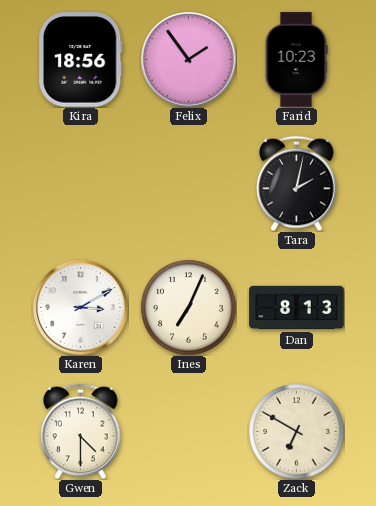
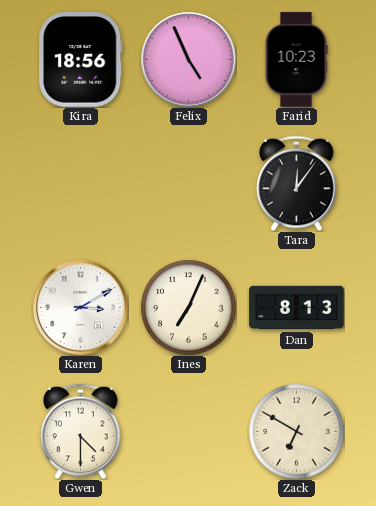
Felix: 1:54 -> 4:56 (189, 60)
Tara: 2:02 -> 12:06 (297, 183)
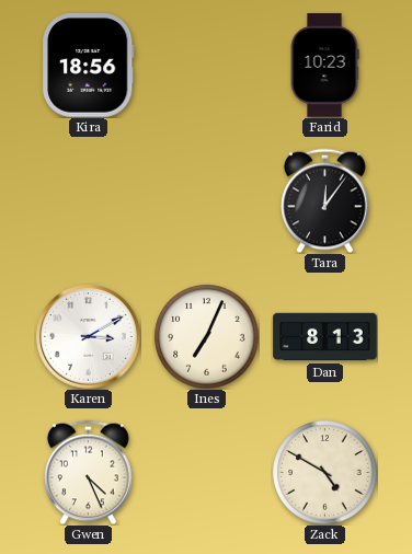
Felix: 4:56 -> none (189, 60)
Gwen: 4:30 -> 4:26 (89, 472)
Zack: 6:50 -> 4:50 (324, 472)
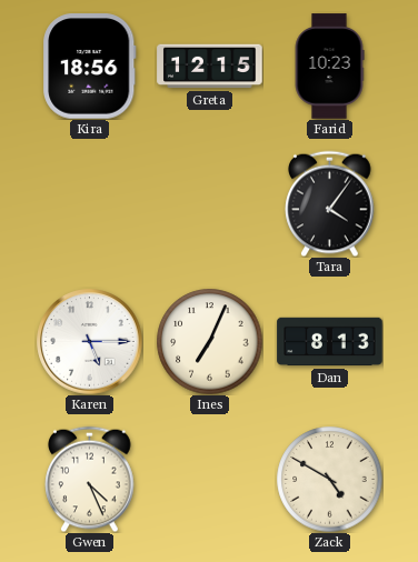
Greta: none -> 12:15 (210, 67)
Tara: 12:06 -> 4:06 (330, 203)
Karen: 3:10 -> 5:15 (90, 342)
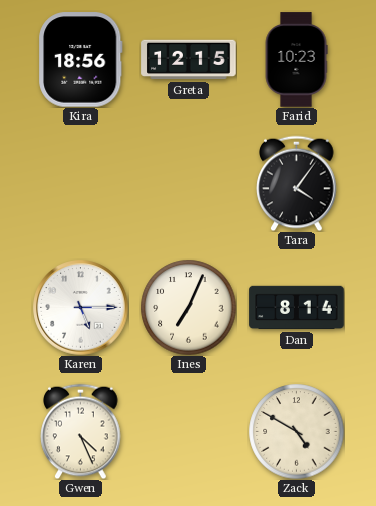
Dan: 8:13 -> 8:14 (297, 308)
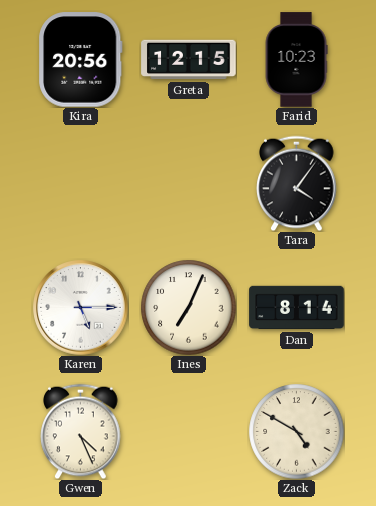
Kira: 18:56 -> 20:56 (81, 60)
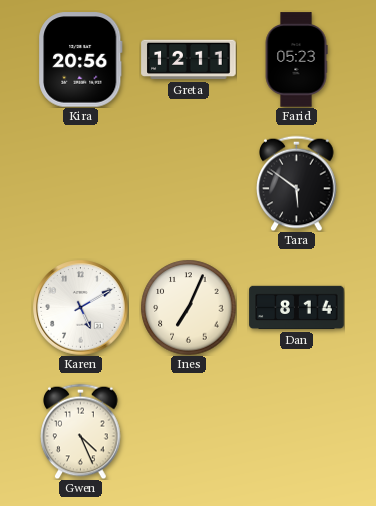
Greta: 12:15 -> 12:11 (189, 60)
Farid: 10:23 -> 05:23 (296, 60)
Tara: 4:06 -> 5:51 (297, 183)
Karen: 5:15 -> 5:10 (81, 308)
Zack: 4:50 -> none (296, 431)
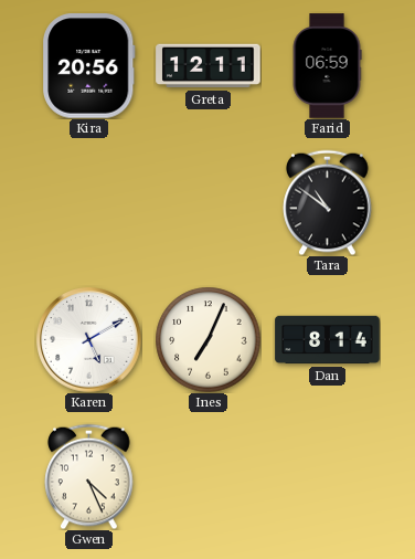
Farid: 05:23 -> 06:59 (327, 66)
Tara: 5:51 -> 10:51 (328, 202)
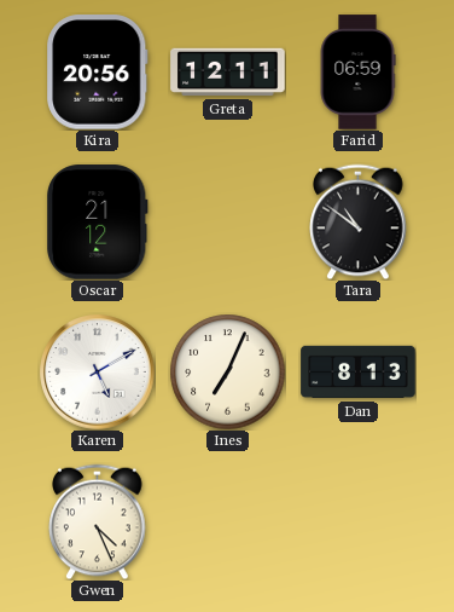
Oscar: none -> 21:12 (97, 223)
Dan: 8:14 -> 8:13 (359, 373)
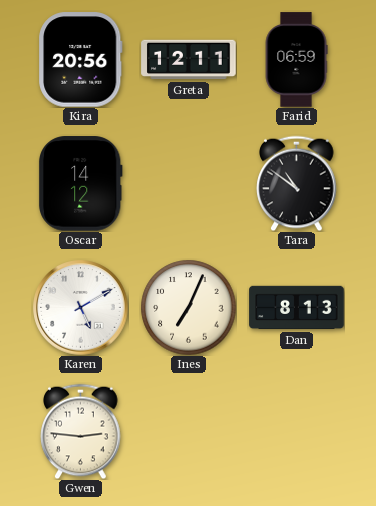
Oscar: 21:12 -> 14:12 (80, 184)
Gwen: 4:26 -> 2:46 (81, 431)
